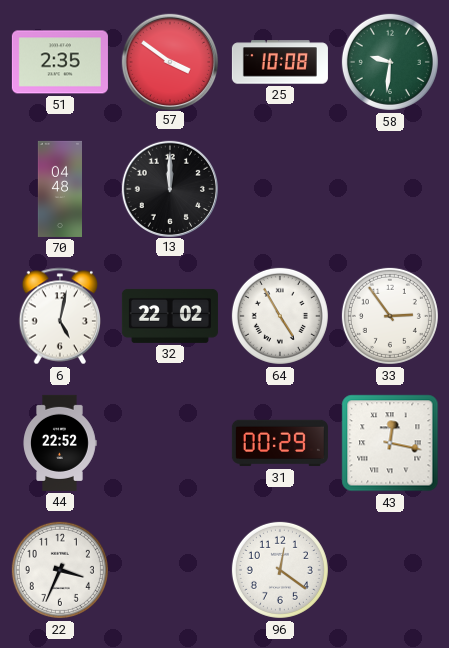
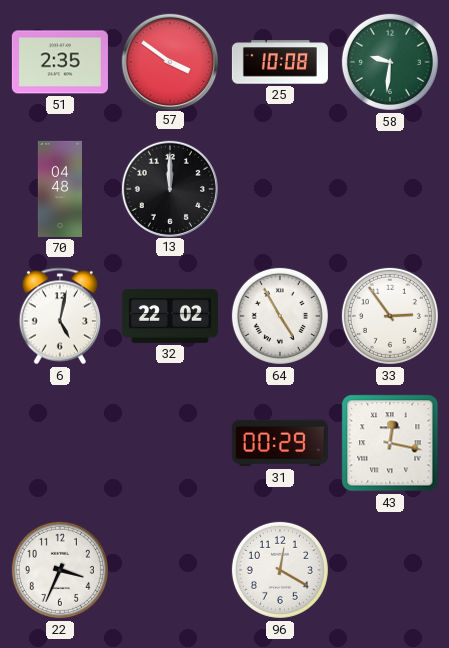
44: 22:52 -> none (60, 443)
96: 12:21 -> 12:20 (280, 570)
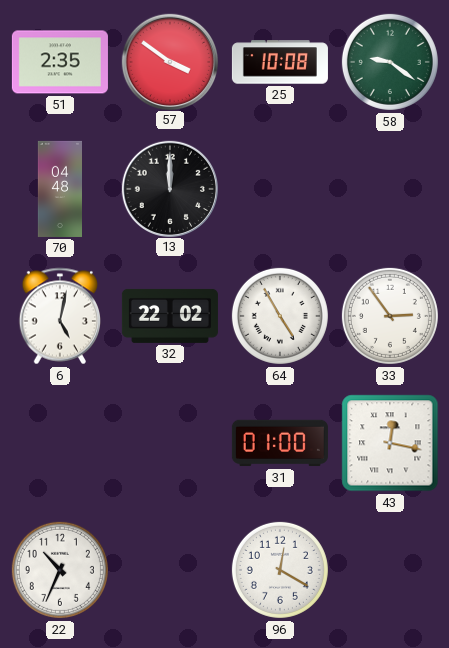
58: 9:31 -> 9:21 (390, 62)
31: 00:29 -> 01:00 (280, 443)
22: 3:34 -> 10:34 (60, 570)
